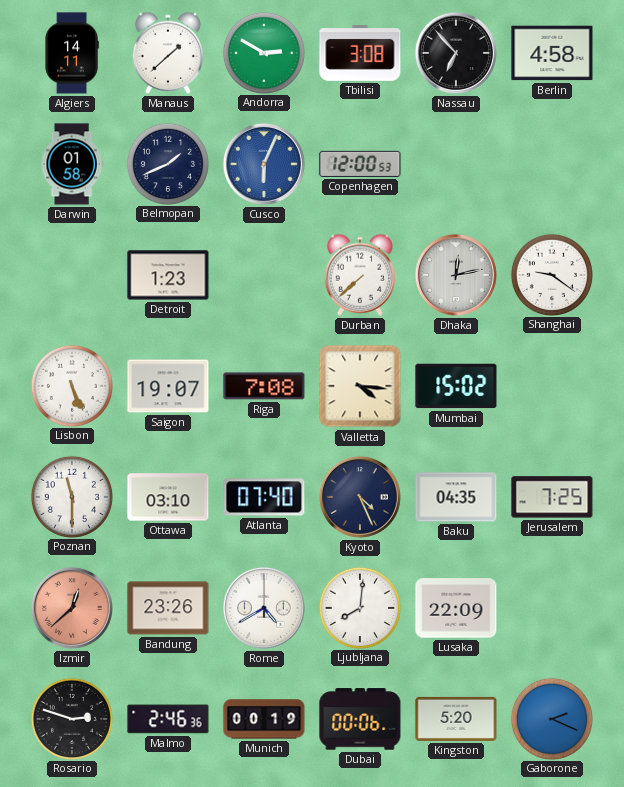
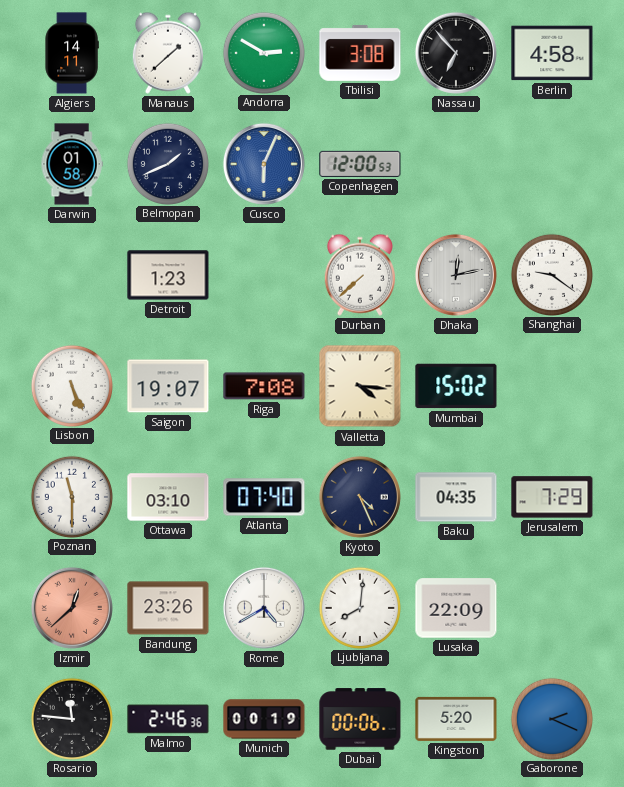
Jerusalem: 7:25 -> 7:29 (552, 497)
Rosario: 2:48 -> 11:46 (71, 718)
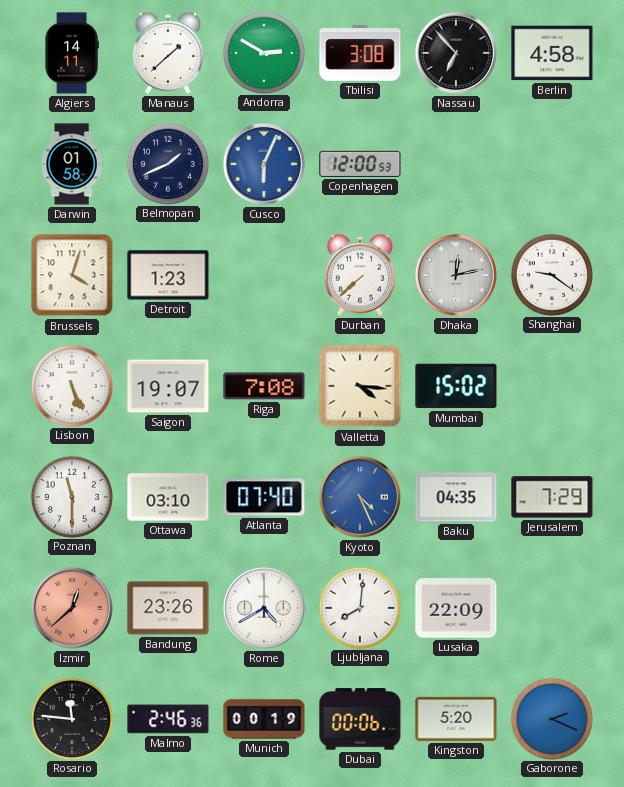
Brussels: none -> 4:03 (72, 275)
Kyoto dial: navy -> blue (360, 497)
